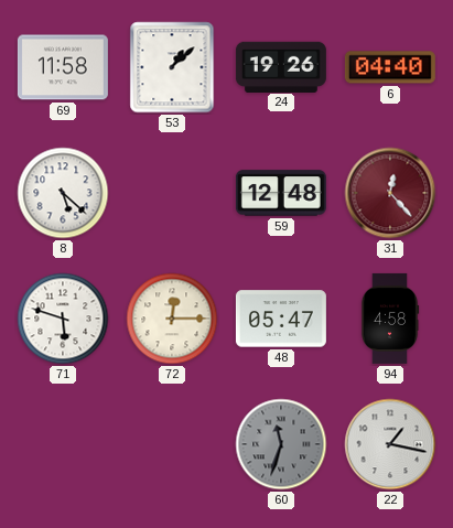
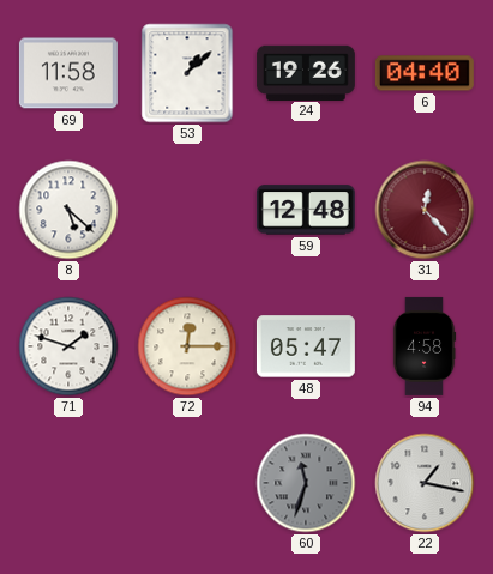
71: 5:48 -> 1:48 (68, 346)
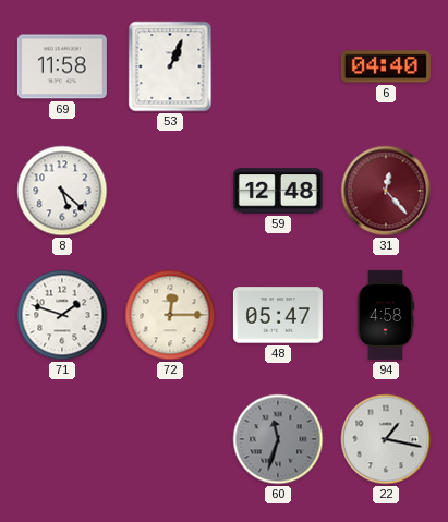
53: 1:08 -> 1:04 (170, 66)
24: 19:26 -> none (306, 72)
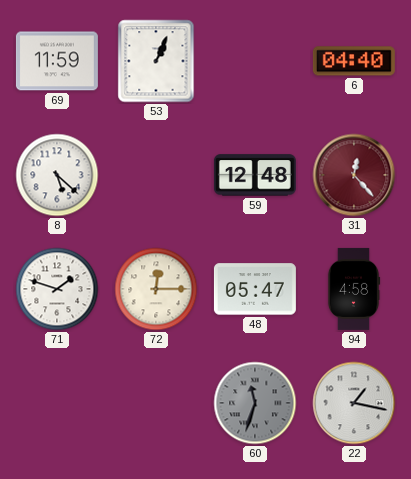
69: 11:58 -> 11:59 (57, 61)
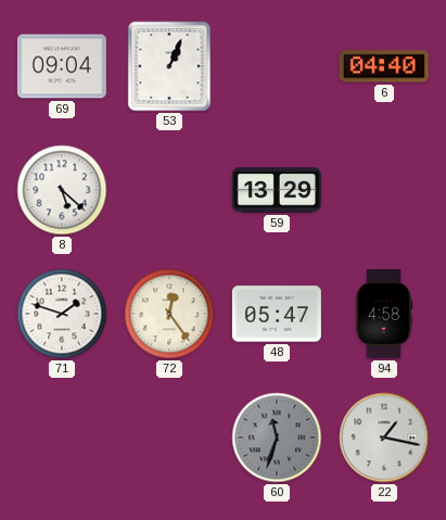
69: 11:59 -> 09:04 (62, 66)
59: 12:48 -> 13:29 (277, 190)
31: 12:23 -> none (354, 175)
72: 12:15 -> 12:24 (169, 314)
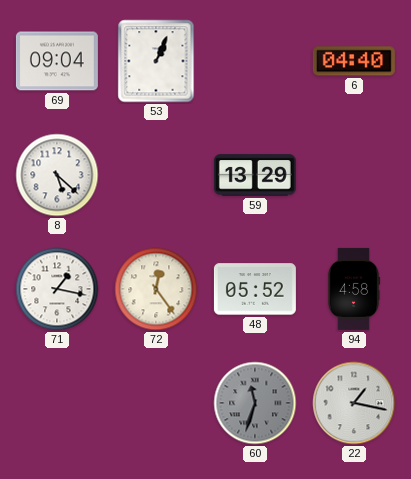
71: 1:48 -> 1:17 (57, 289)
48: 05:47 -> 05:52 (255, 289)
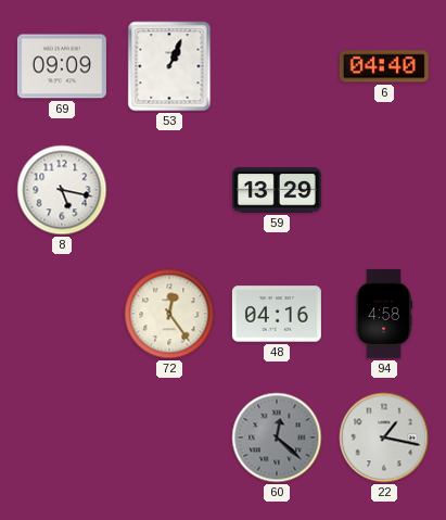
69: 09:04 -> 09:09 (62, 66)
8: 5:22 -> 5:17 (62, 190)
71: 1:17 -> none (57, 289)
48: 05:52 -> 04:16 (277, 314)
60: 11:33 -> 12:22 (277, 437)
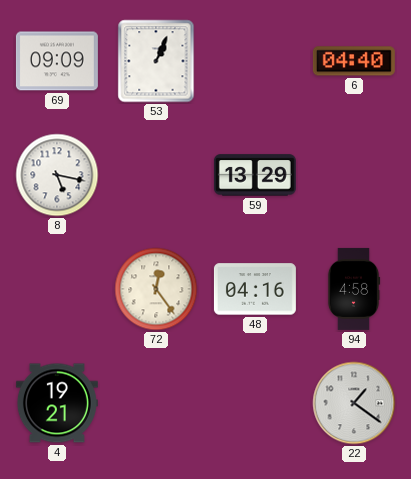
4: none -> 19:21 (57, 403)
60: 12:22 -> none (277, 437)
22: 1:17 -> 1:21 (354, 403)
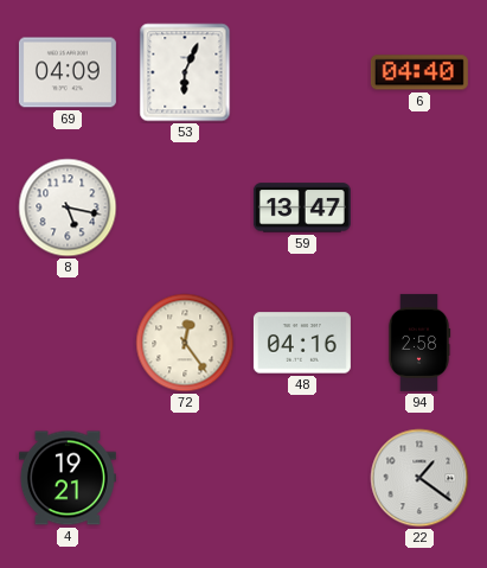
69: 09:09 -> 04:09 (68, 72)
53: 1:04 -> 6:04 (185, 72)
59: 13:29 -> 13:47 (302, 208)
94: 4:58 -> 2:58 (419, 343)
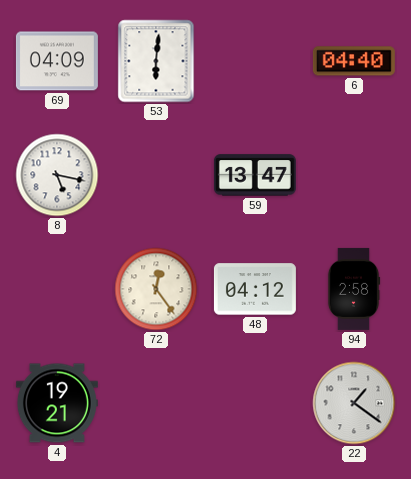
53: 6:04 -> 6:01 (156, 61)
48: 04:16 -> 04:12 (255, 289)
